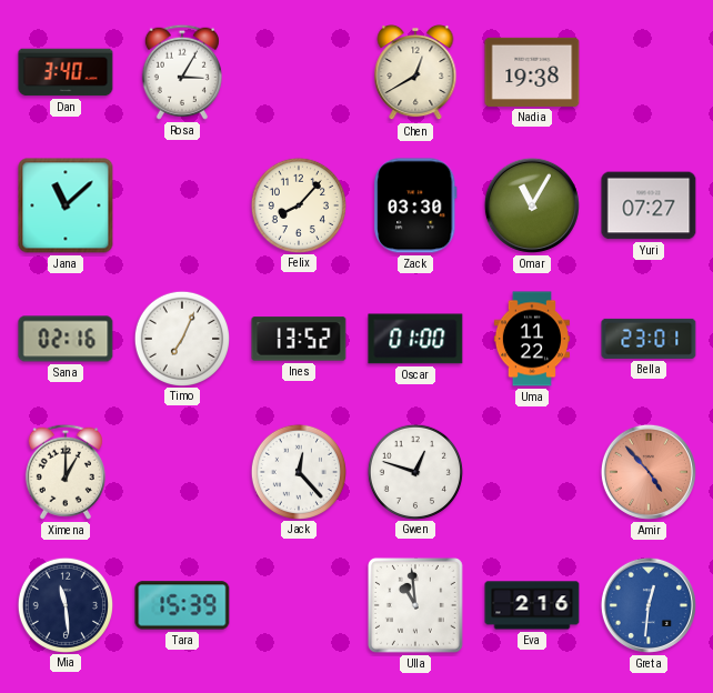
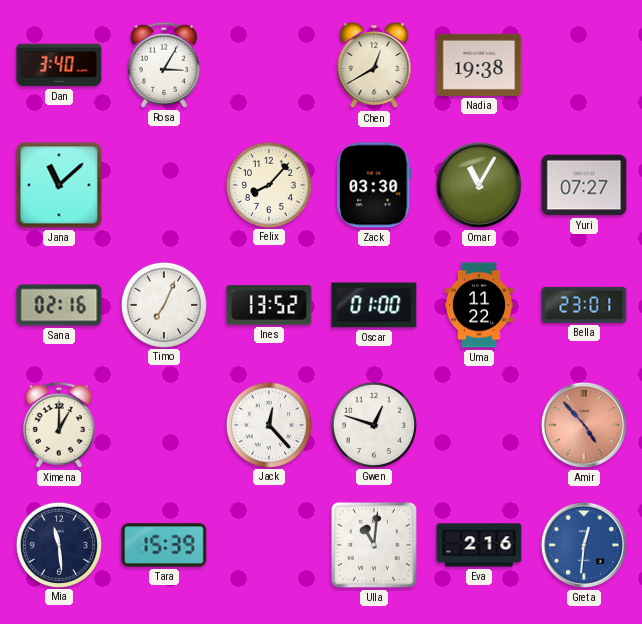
Ulla: 10:59 -> 11:01 (374, 545)
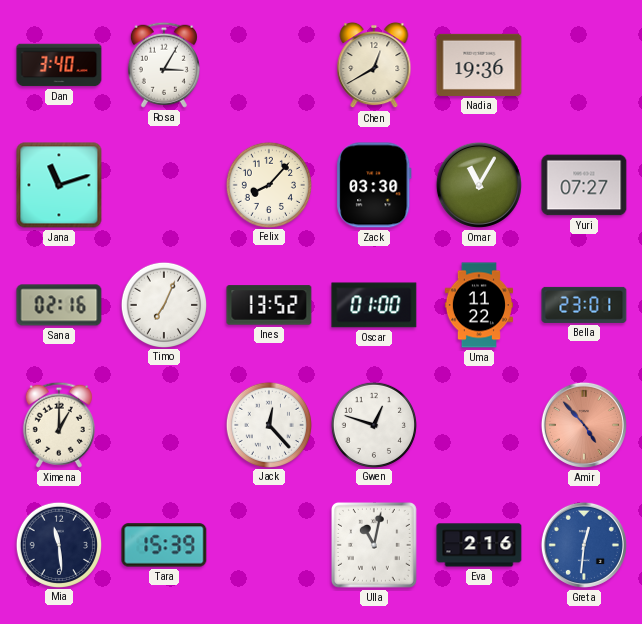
Nadia: 19:38 -> 19:36 (479, 65)
Jana: 11:08 -> 11:12 (59, 185)
Ulla: 11:01 -> 11:02 (374, 545)
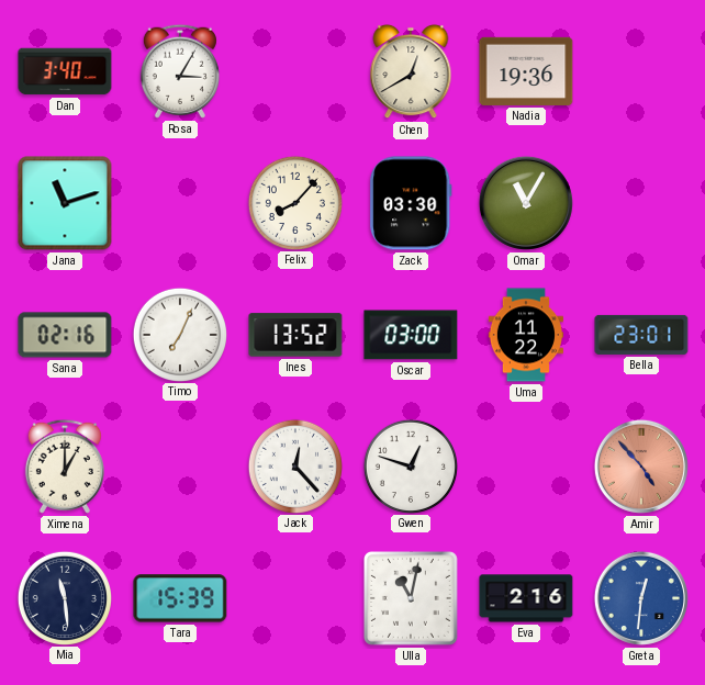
Yuri: 07:27 -> none (584, 185)
Oscar: 01:00 -> 03:00 (411, 335)
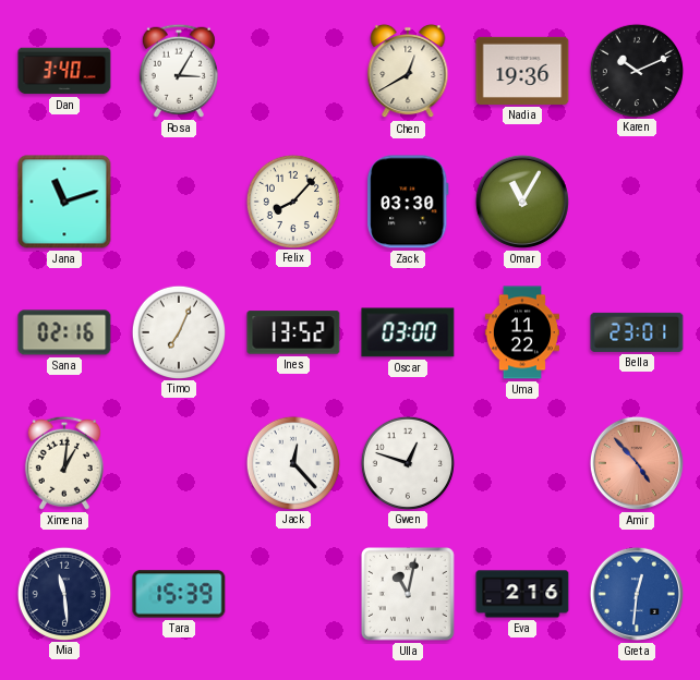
Karen: none -> 10:11 (636, 70)
Ximena: 1:00 -> 1:01 (64, 463)
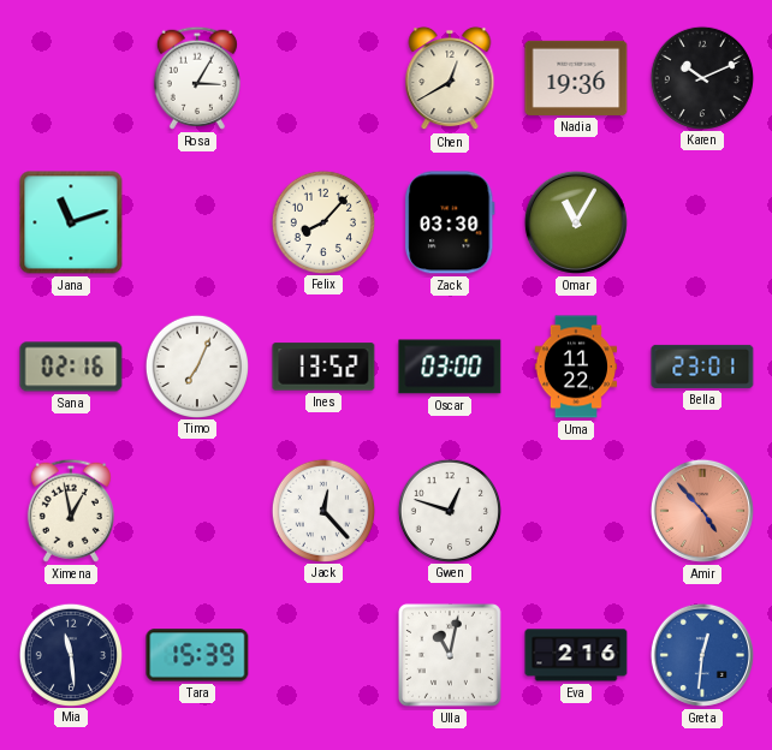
Dan: 3:40 -> none (64, 71)
Ximena: 1:01 -> 12:58 (71, 511)
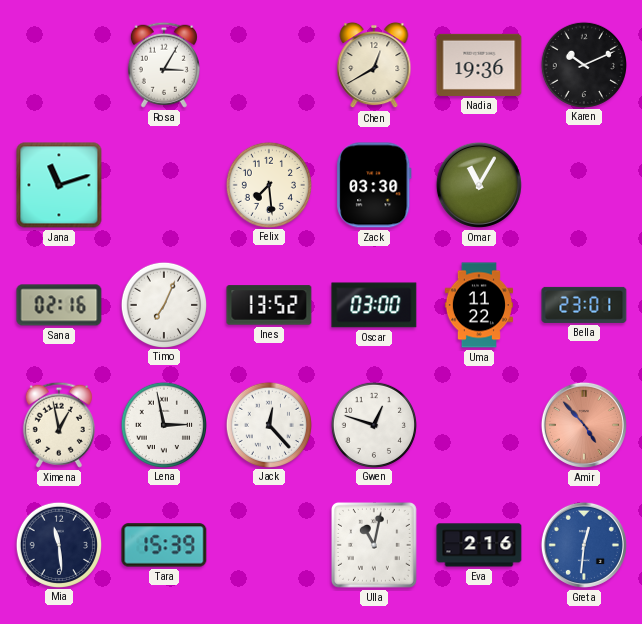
Felix: 8:07 -> 7:29 (268, 184)
Lena: none -> 2:58 (163, 424)
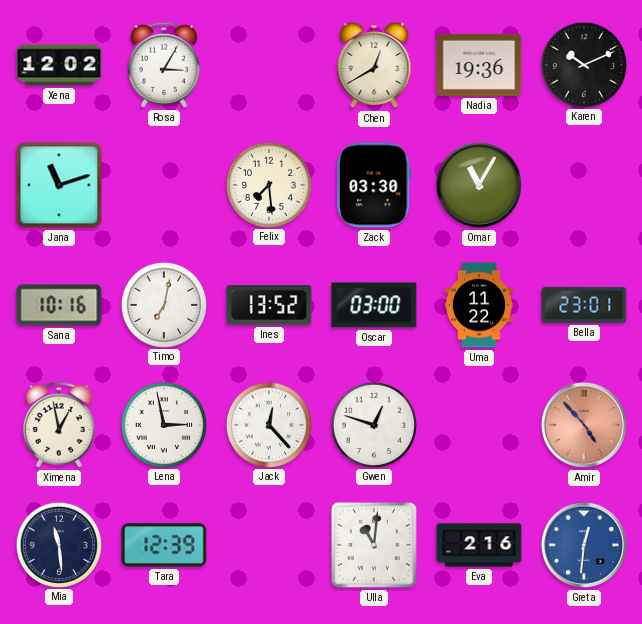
Xena: none -> 12:02 (59, 65)
Sana: 02:16 -> 10:16 (59, 305)
Timo: 7:04 -> 7:02 (163, 304)
Tara: 15:39 -> 12:39 (164, 545)
Ulla: 11:02 -> 11:01 (374, 545)
